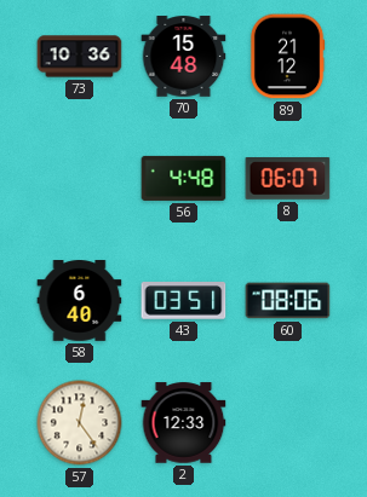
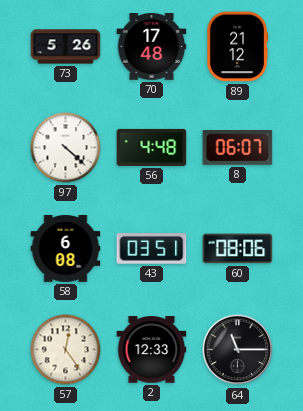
73: 10:36 -> 5:26 (66, 47)
70: 15:48 -> 17:48 (152, 47)
97: none -> 4:22 (66, 148)
58: 6:40 -> 6:08 (66, 249)
64: none -> 11:15 (238, 350)
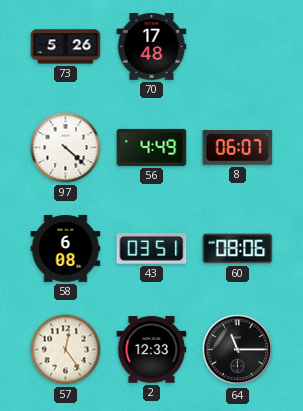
89: 21:12 -> none (237, 47)
56: 4:48 -> 4:49 (152, 147)
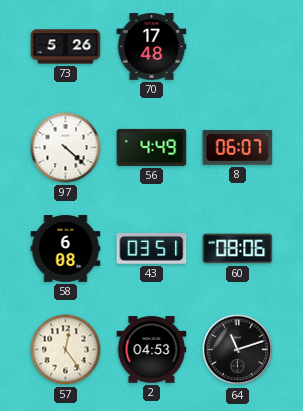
2: 12:33 -> 04:53 (152, 350)
64: 11:15 -> 11:12 (238, 350)
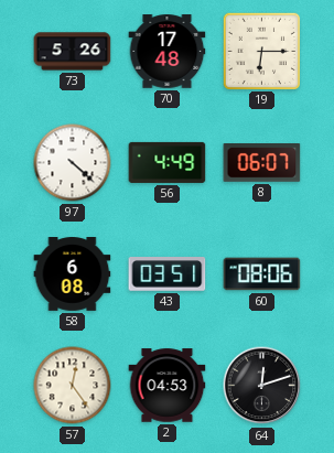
19: none -> 6:15 (261, 51)
64: 11:12 -> 12:12 (262, 386)
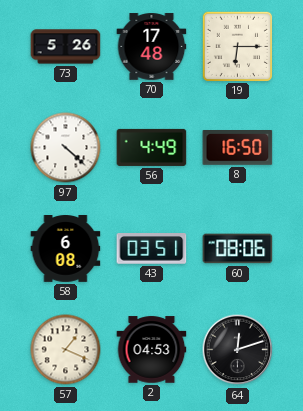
8: 06:07 -> 16:50 (238, 148)
57: 12:24 -> 1:19 (66, 350)
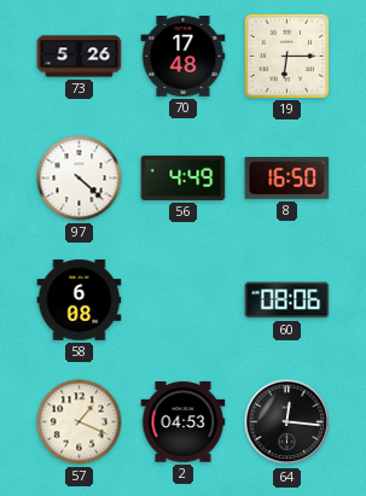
43: 03:51 -> none (152, 249)
64: 12:12 -> 12:16 (287, 422)
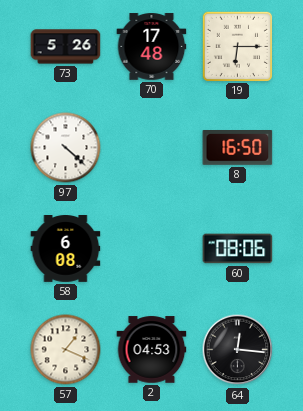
56: 4:49 -> none (184, 177)
